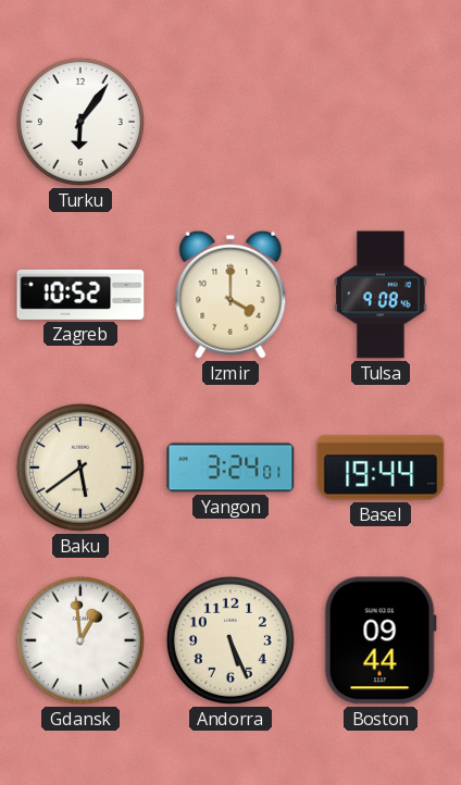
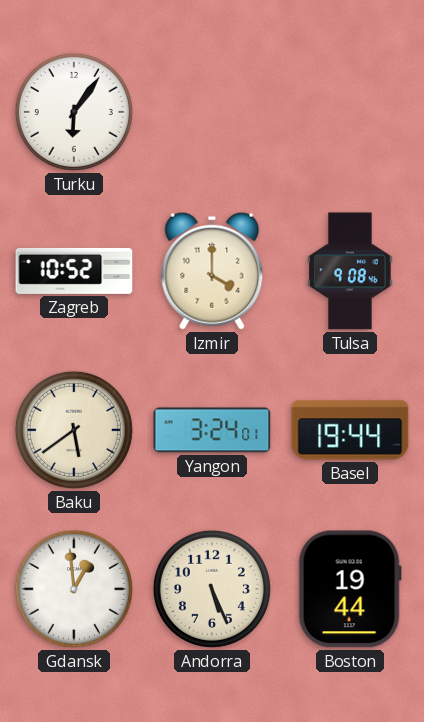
Boston: 09:44 -> 19:44 (350, 589)
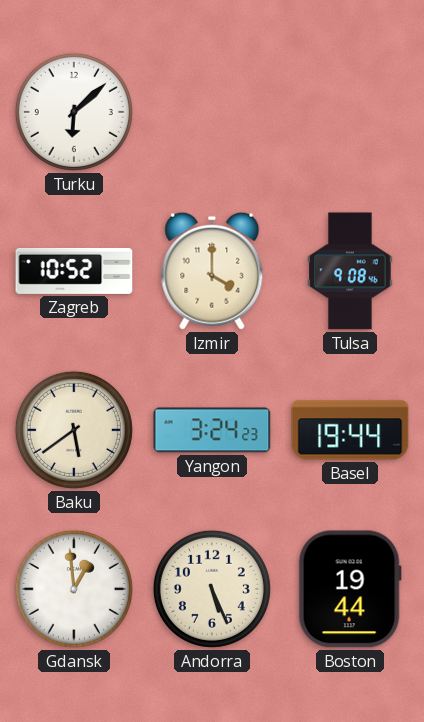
Turku: 6:06 -> 6:08 (74, 112)
Yangon: 3:24:01 -> 3:24:23 (212, 430)
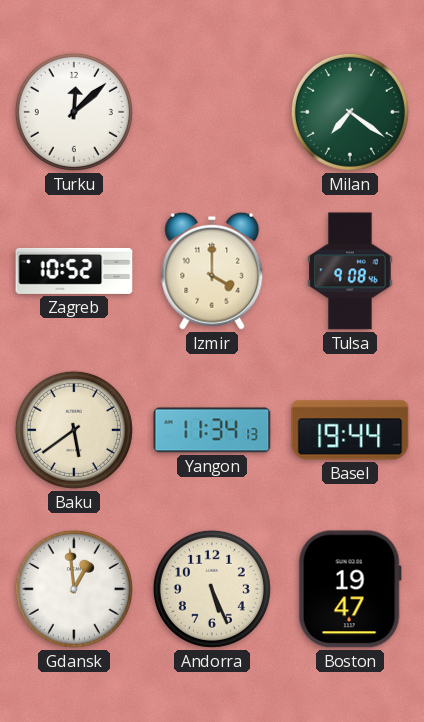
Turku: 6:08 -> 12:08 (74, 112)
Milan: none -> 7:21 (350, 112)
Yangon: 3:24 -> 11:34 (212, 430)
Boston: 19:44 -> 19:47 (350, 589)
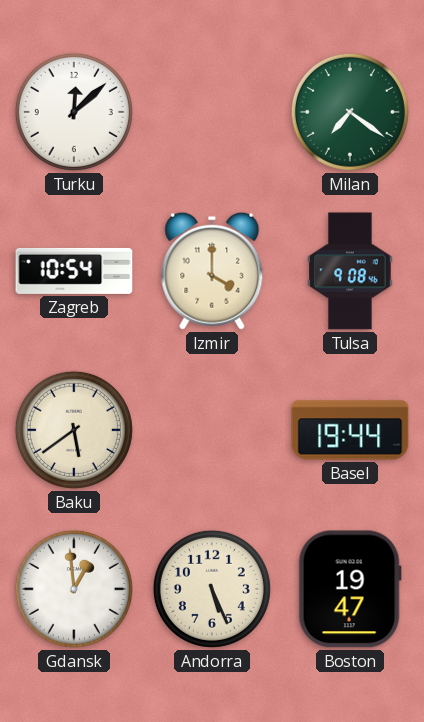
Zagreb: 10:52 -> 10:54 (74, 271)
Yangon: 11:34 -> none (212, 430)
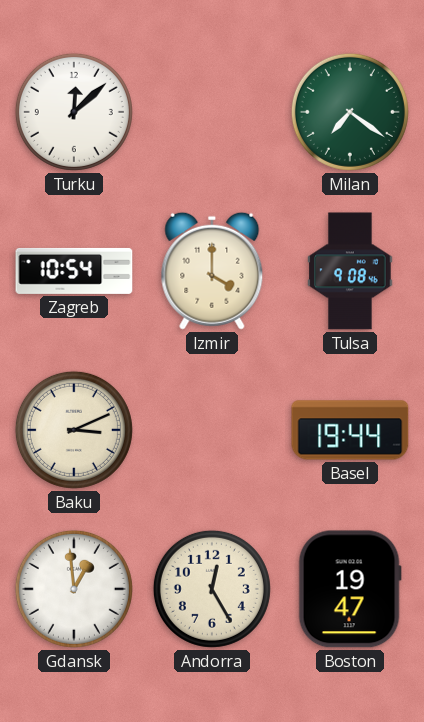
Baku: 5:39 -> 3:11 (74, 430)
Andorra: 5:26 -> 12:25 (212, 589)
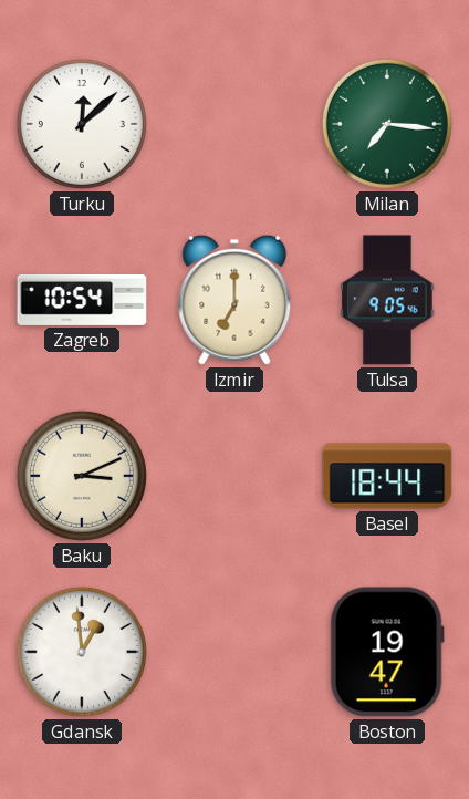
Milan: 7:21 -> 7:16 (387, 124)
Izmir: 4:00 -> 7:00 (234, 300)
Tulsa: 9:08 -> 9:05 (387, 300)
Basel: 19:44 -> 18:44 (387, 476)
Andorra: 12:25 -> none (212, 589)
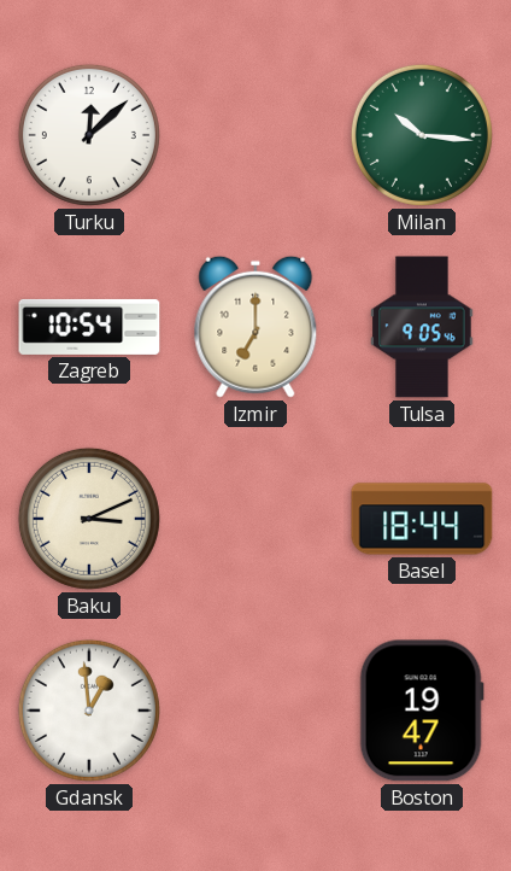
Milan: 7:16 -> 10:16 (422, 135)
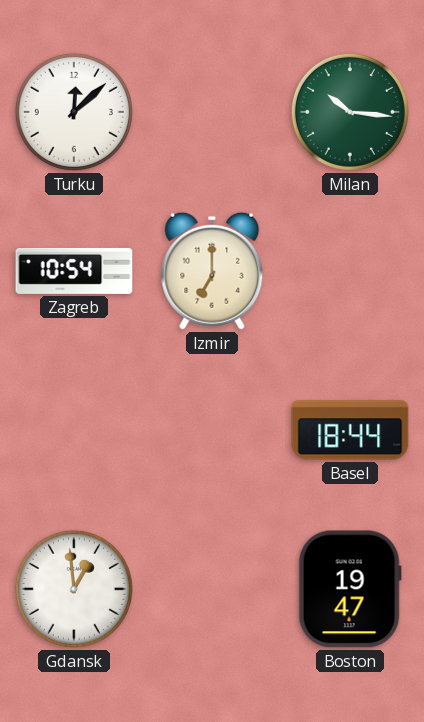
Tulsa: 9:05 -> none (422, 327)
Baku: 3:11 -> none (89, 519)
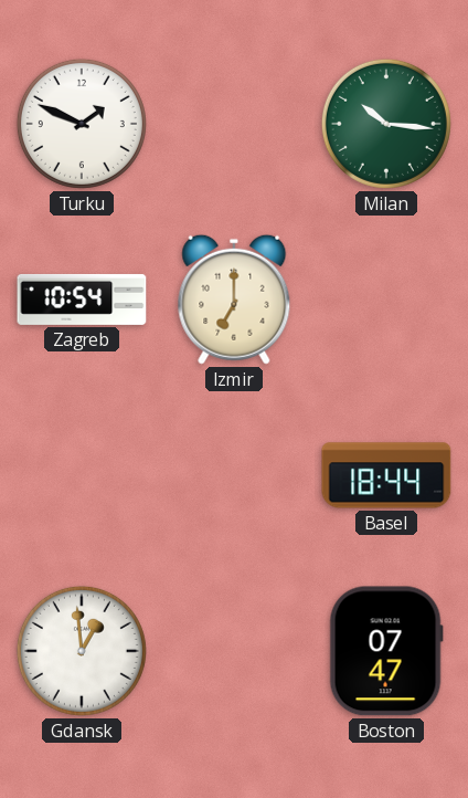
Turku: 12:08 -> 1:49 (82, 124)
Boston: 19:47 -> 07:47 (386, 651)
